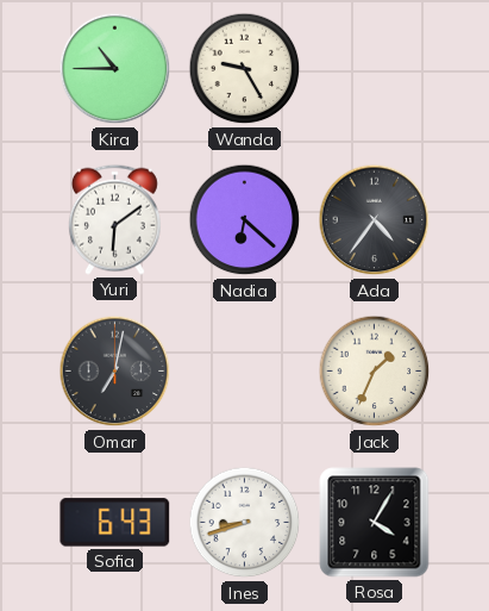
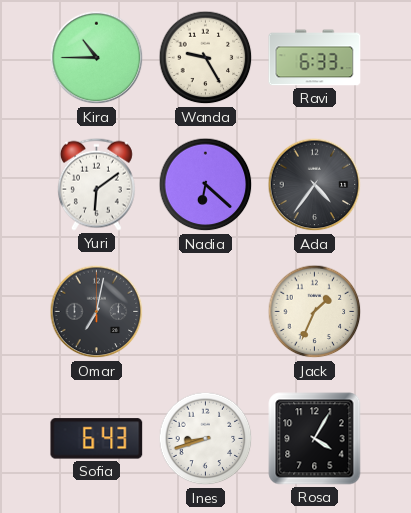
Ravi: none -> 6:33 (315, 58)
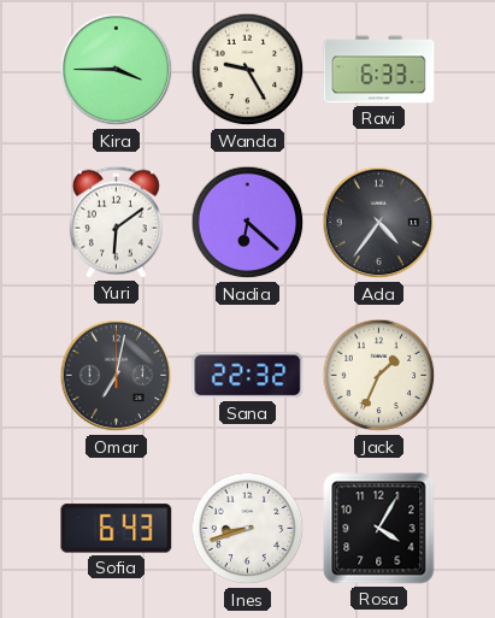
Kira: 10:45 -> 3:45 (117, 70)
Sana: none -> 22:32 (248, 376)
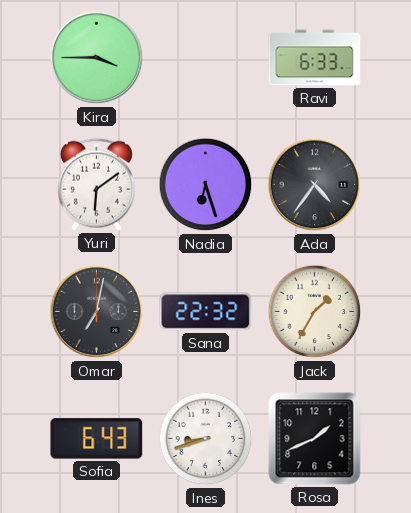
Wanda: 9:25 -> none (248, 70)
Nadia: 6:22 -> 6:27 (206, 185)
Jack: 1:34 -> 1:35 (315, 312)
Rosa: 4:05 -> 1:41 (315, 439)
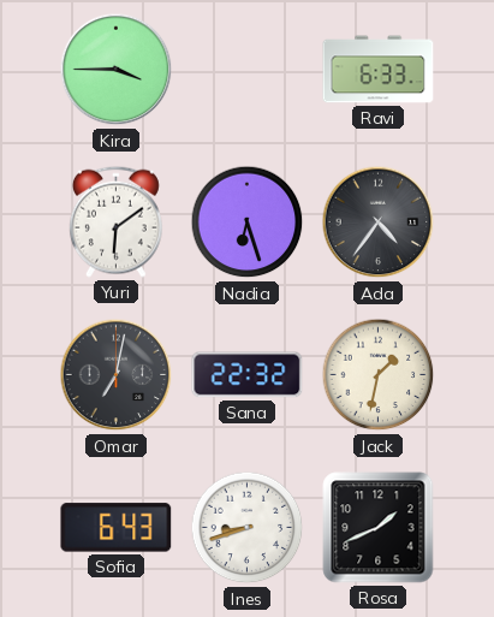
Jack: 1:35 -> 1:32 (379, 375)
